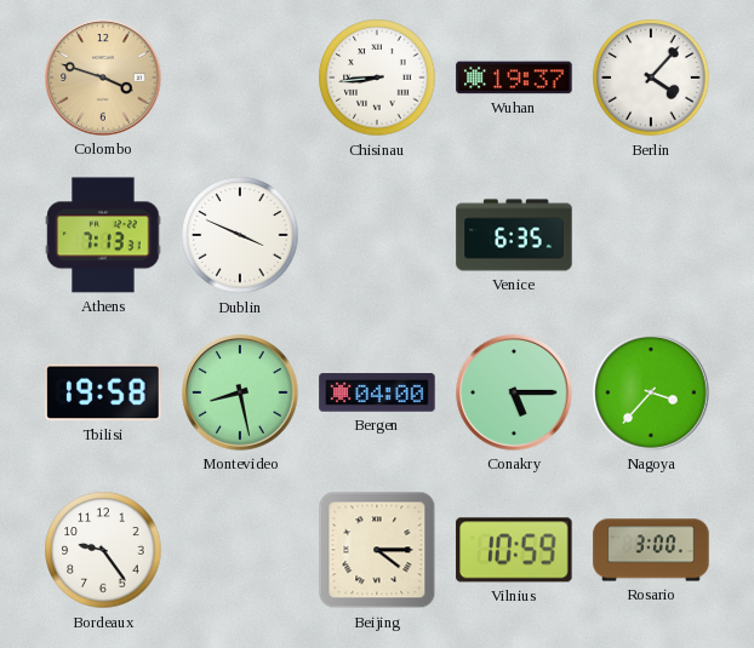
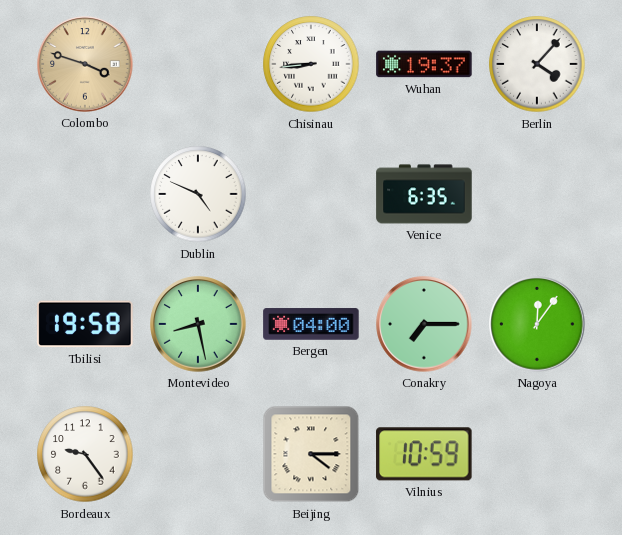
Athens: 7:13 -> none (103, 235)
Dublin: 3:49 -> 4:49 (198, 194)
Conakry: 5:15 -> 7:15 (424, 324)
Nagoya: 3:37 -> 12:06 (537, 324)
Rosario: 3:00 -> none (651, 550)
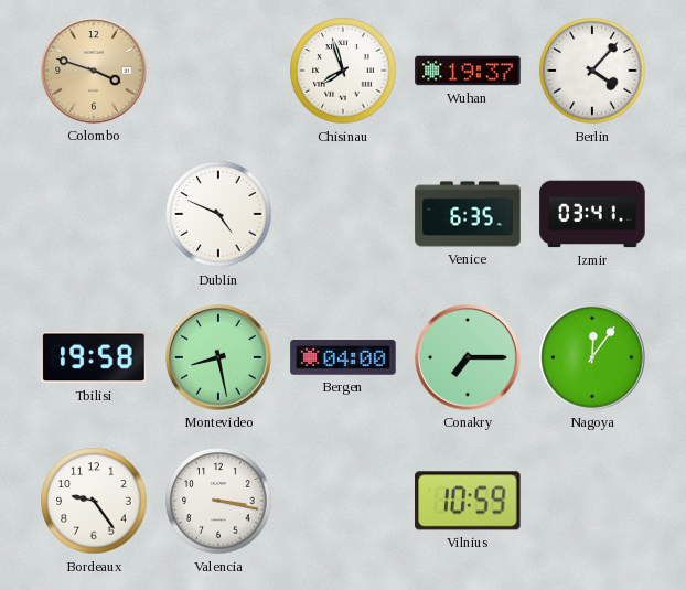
Chisinau: 8:44 -> 7:57 (343, 71)
Izmir: none -> 03:41 (592, 214)
Valencia: none -> 3:17 (218, 501)
Beijing: 4:15 -> none (311, 454)
